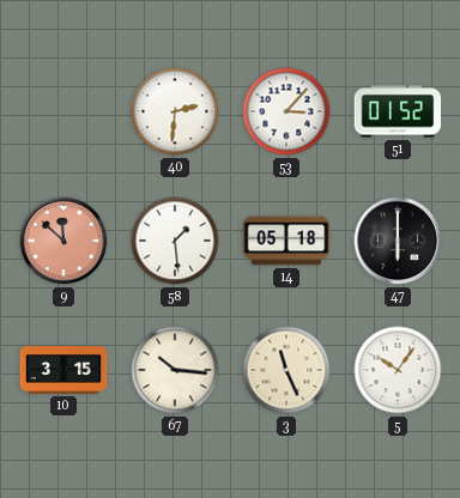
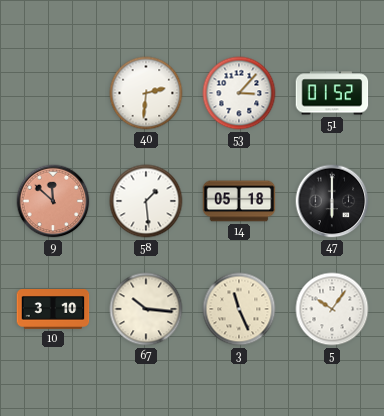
10: 3:15 -> 3:10 (53, 309)
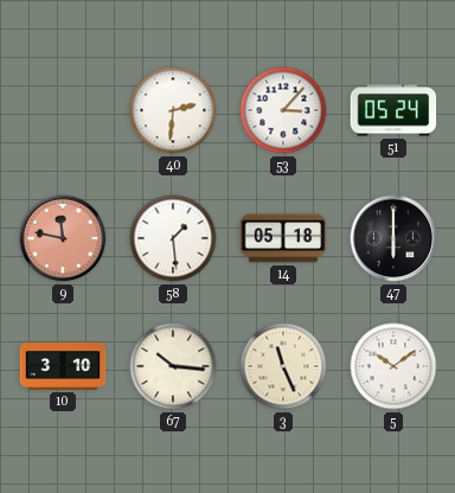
51: 01:52 -> 05:24 (393, 110)
9: 11:52 -> 11:47 (63, 238)
5: 10:06 -> 10:09 (393, 366)
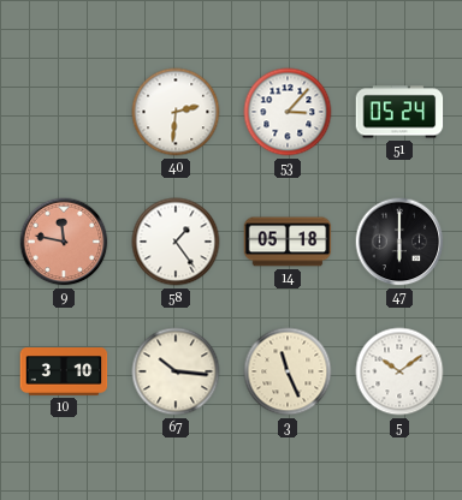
58: 1:29 -> 1:24 (176, 242)
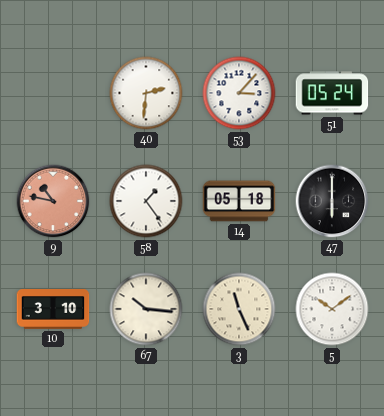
9: 11:47 -> 10:47 (53, 201)
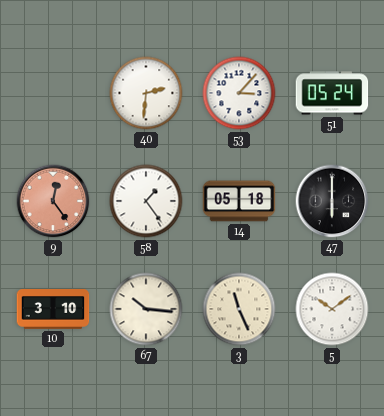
9: 10:47 -> 12:24 (53, 201)
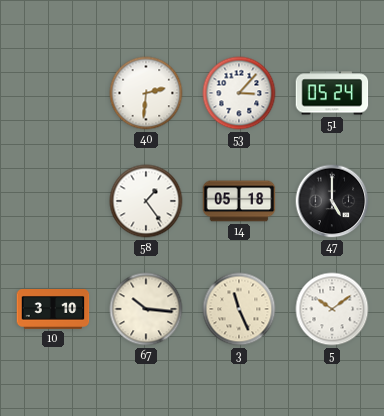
9: 12:24 -> none (53, 201)
47: 6:00 -> 5:00 (332, 201)
